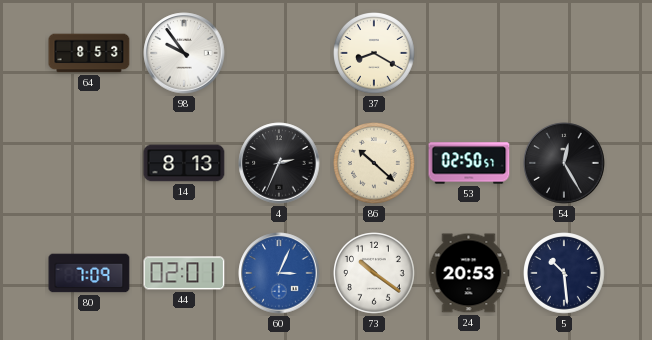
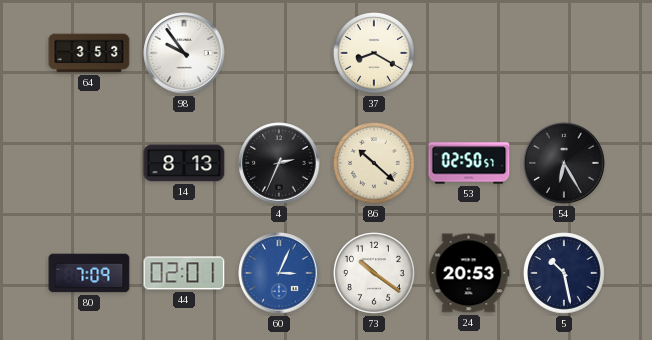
64: 8:53 -> 3:53 (89, 53)
54: 12:25 -> 6:25 (564, 163)
5: 10:29 -> 10:28 (565, 274)
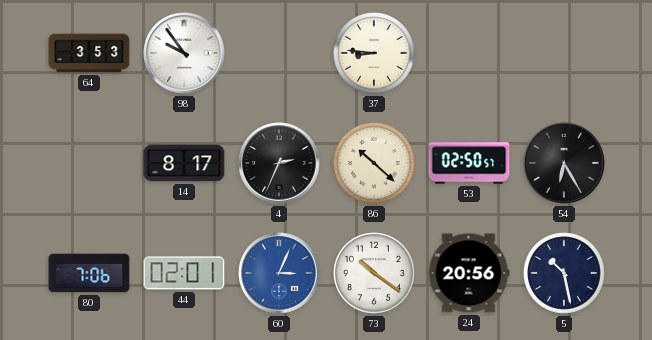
37: 8:20 -> 8:46 (375, 54)
14: 8:13 -> 8:17 (184, 163)
80: 7:09 -> 7:06 (89, 273)
24: 20:53 -> 20:56 (469, 273)
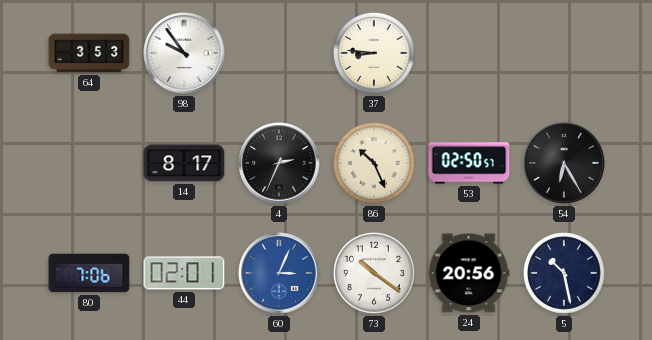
86: 10:22 -> 10:26 (375, 164)
